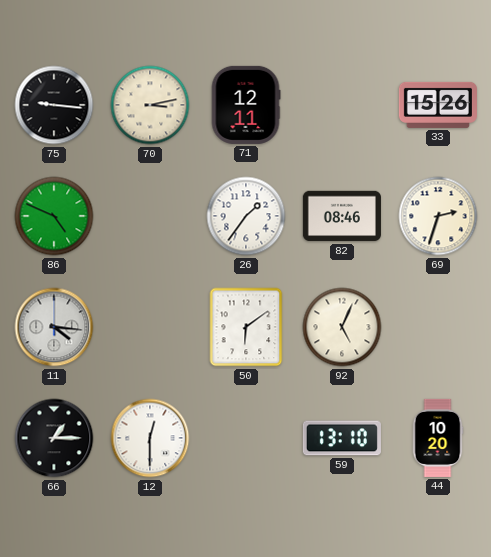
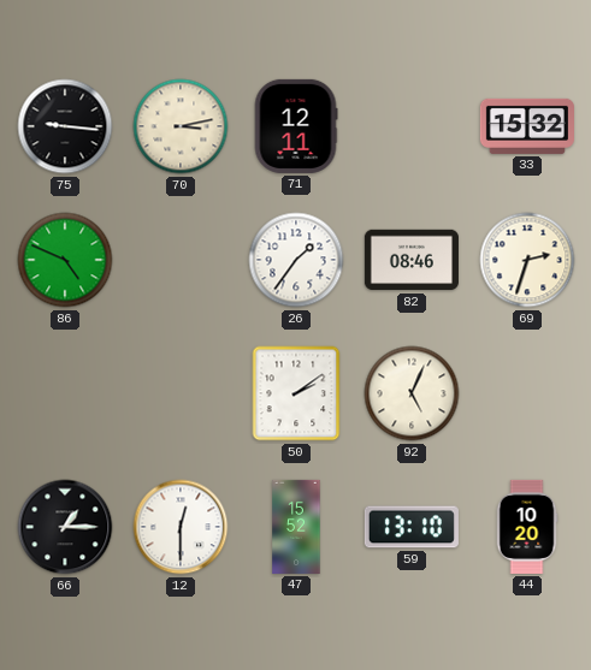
33: 15:26 -> 15:32 (527, 126)
11: 4:16 -> none (54, 327)
50: 6:09 -> 2:09 (296, 393)
47: none -> 15:52 (296, 527)
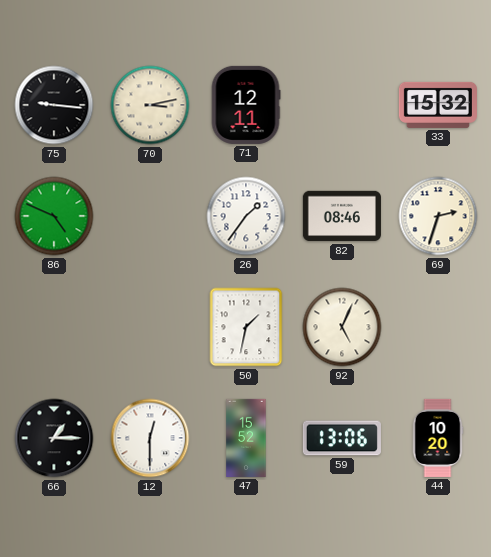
50: 2:09 -> 1:32 (246, 327)
59: 13:10 -> 13:06 (342, 438)
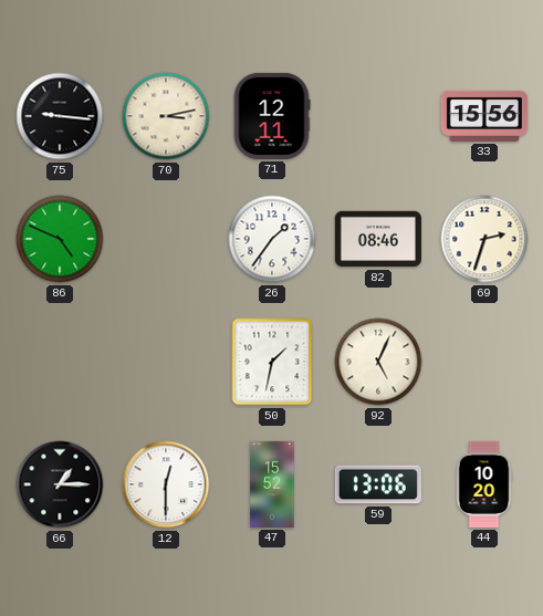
33: 15:32 -> 15:56 (484, 116)
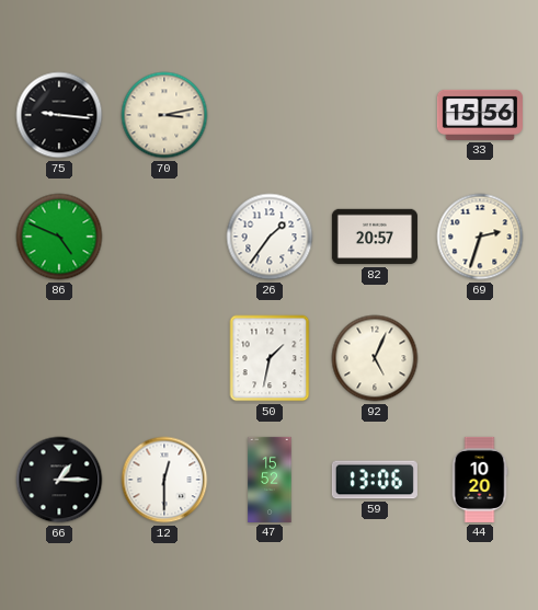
71: 12:11 -> none (272, 116)
82: 08:46 -> 20:57 (375, 237)
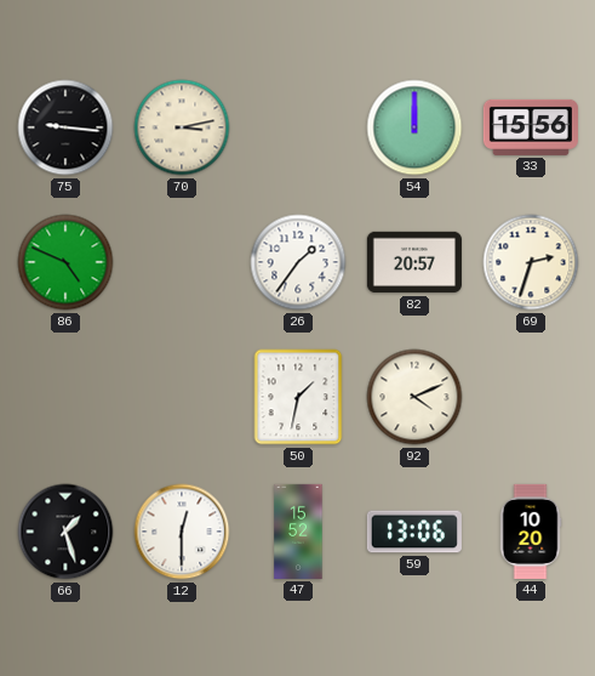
54: none -> 12:00 (414, 127)
92: 5:04 -> 4:11 (414, 397)
66: 1:15 -> 1:27 (65, 532)
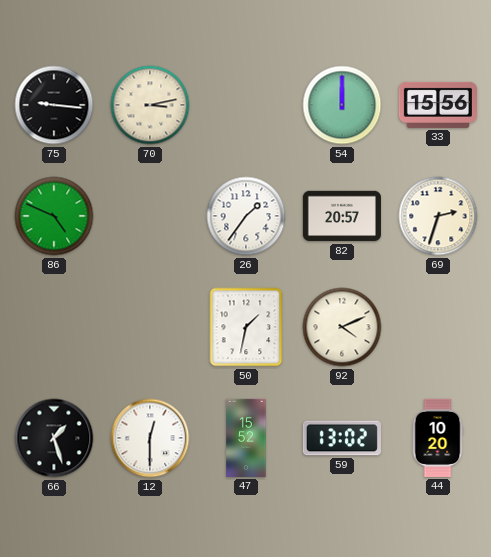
59: 13:06 -> 13:02 (342, 438)
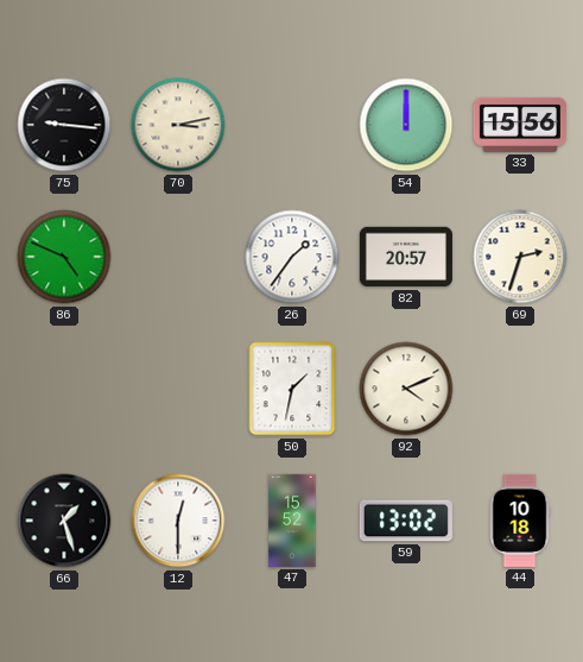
44: 10:20 -> 10:18 (520, 521)
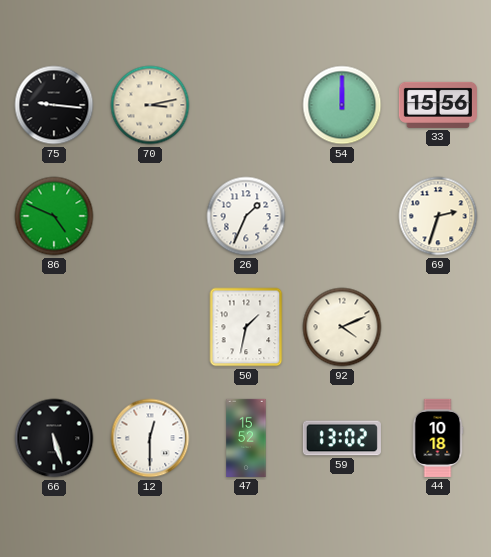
26: 1:36 -> 1:34 (246, 216)
82: 20:57 -> none (406, 257)
66: 1:27 -> 5:27 (54, 438)
